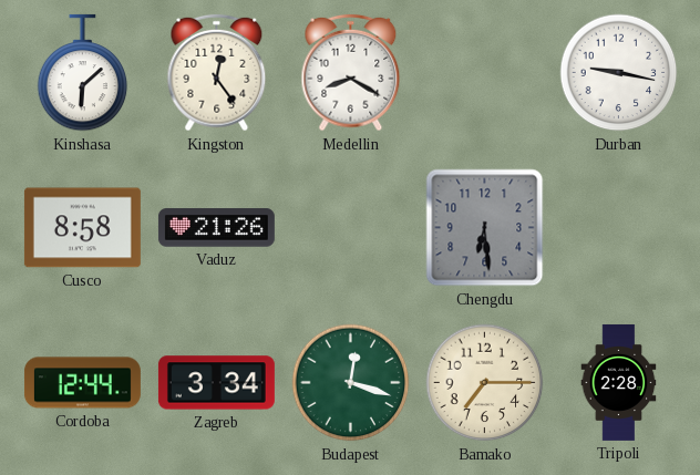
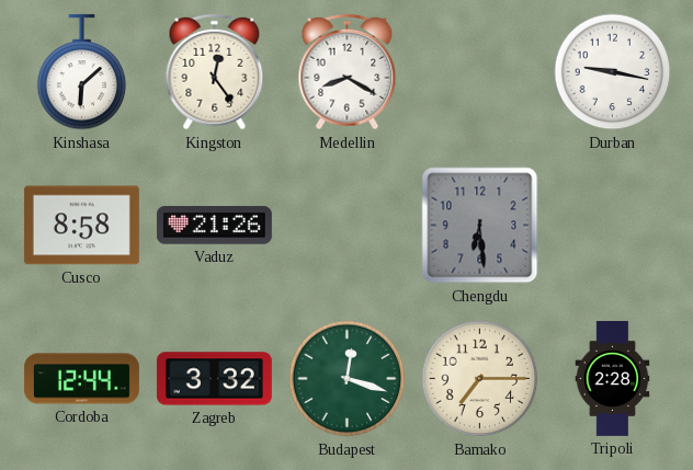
Zagreb: 3:34 -> 3:32 (214, 379)
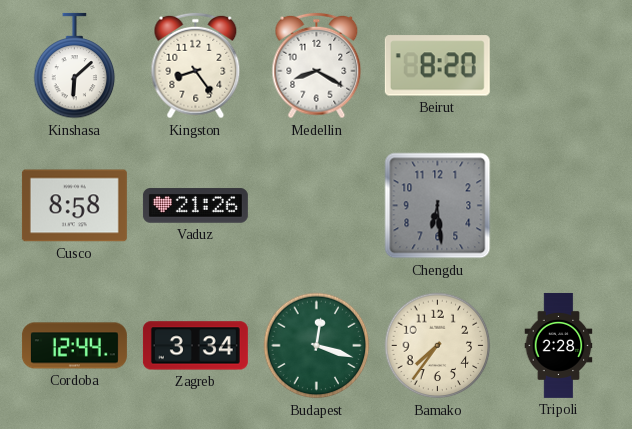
Kingston: 12:24 -> 8:24 (196, 66)
Beirut: none -> 8:20 (437, 66)
Durban: 9:17 -> none (613, 72)
Zagreb: 3:32 -> 3:34 (195, 346)
Bamako: 7:15 -> 7:36 (438, 346)
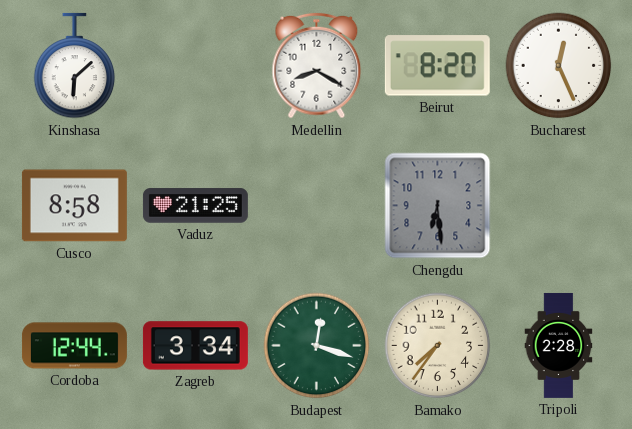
Kingston: 8:24 -> none (196, 66)
Bucharest: none -> 12:26 (559, 66)
Vaduz: 21:26 -> 21:25 (195, 206)
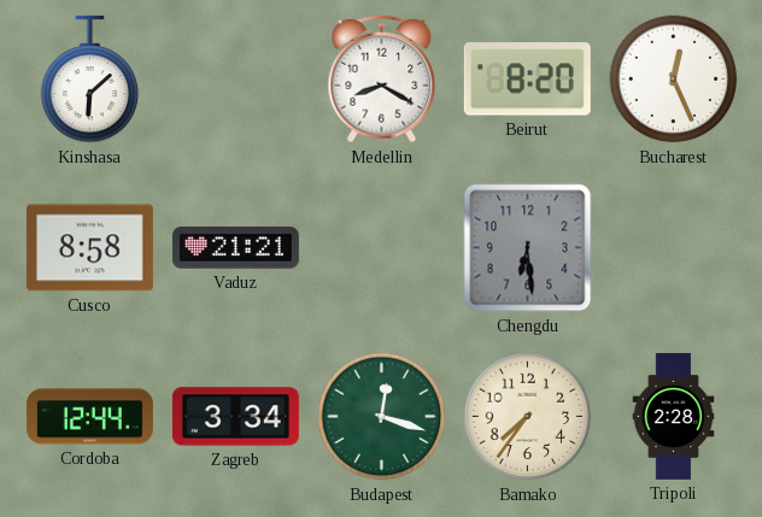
Vaduz: 21:25 -> 21:21 (235, 248)
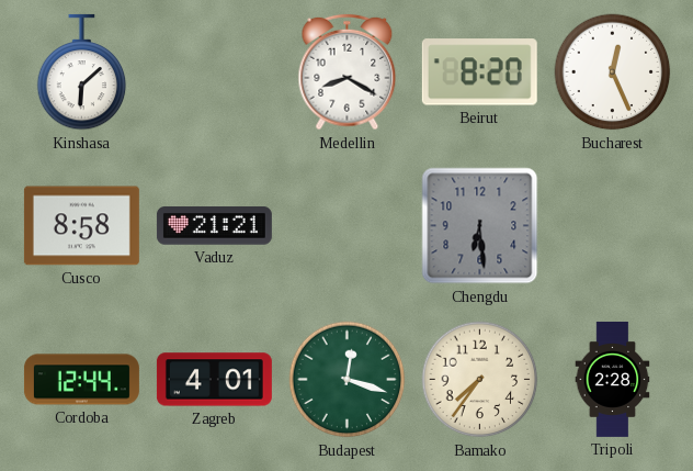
Zagreb: 3:34 -> 4:01 (214, 380)
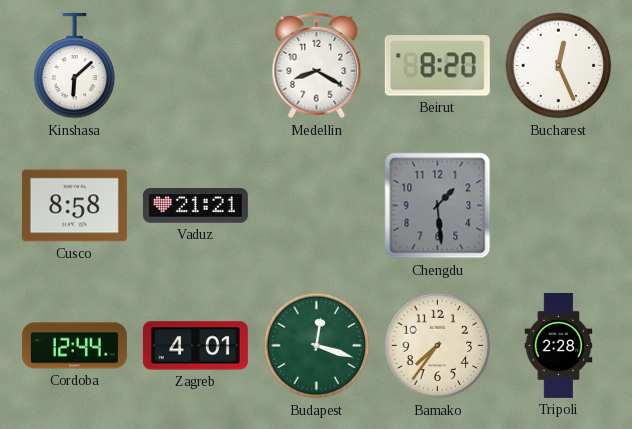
Chengdu: 6:29 -> 1:29 (438, 206)
